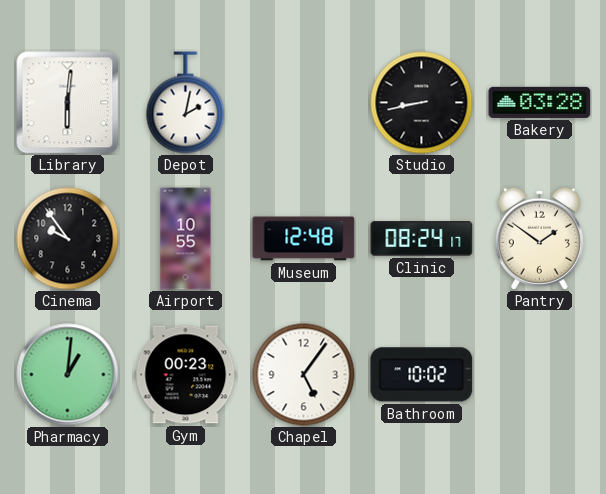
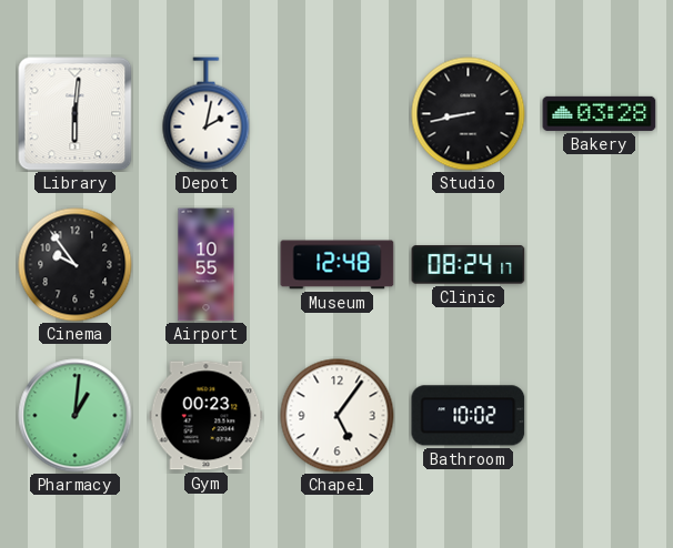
Pantry: 1:51 -> none (539, 238)
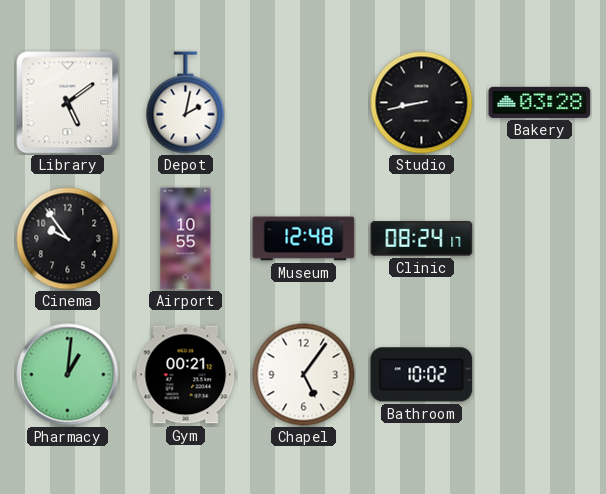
Library: 6:01 -> 5:09 (68, 103)
Gym: 00:23 -> 00:21 (186, 375)
